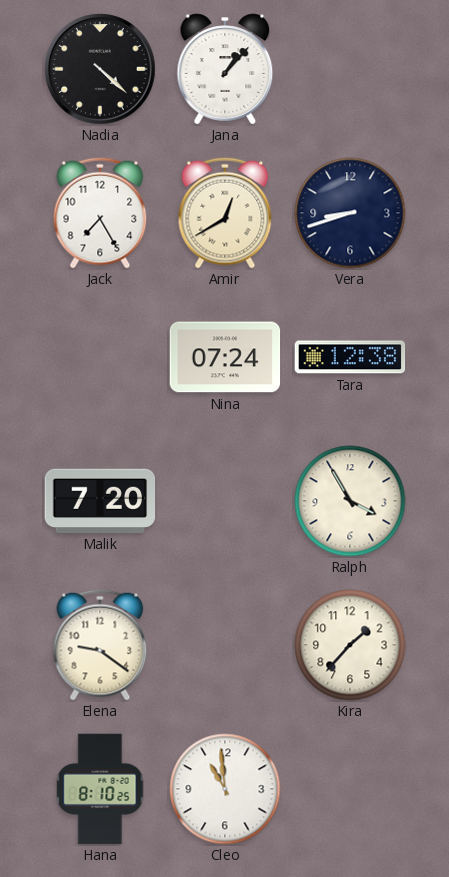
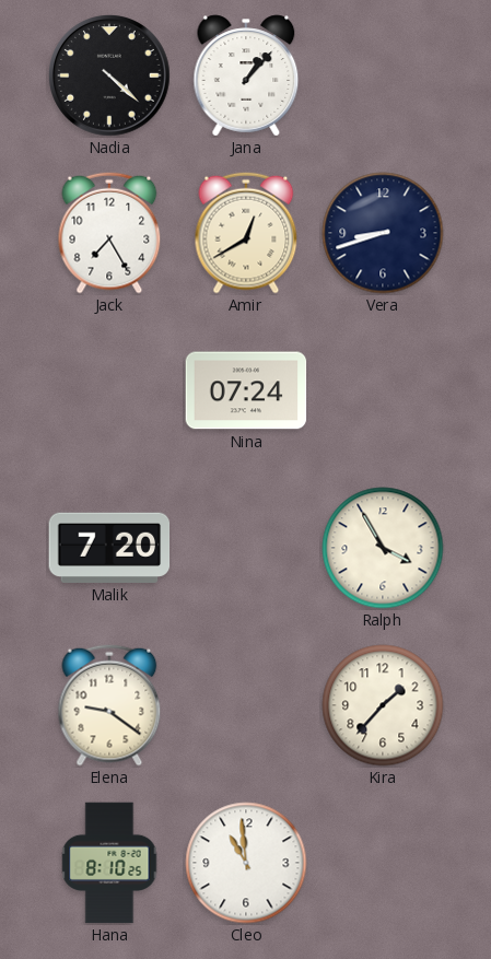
Tara: 12:38 -> none (350, 357)
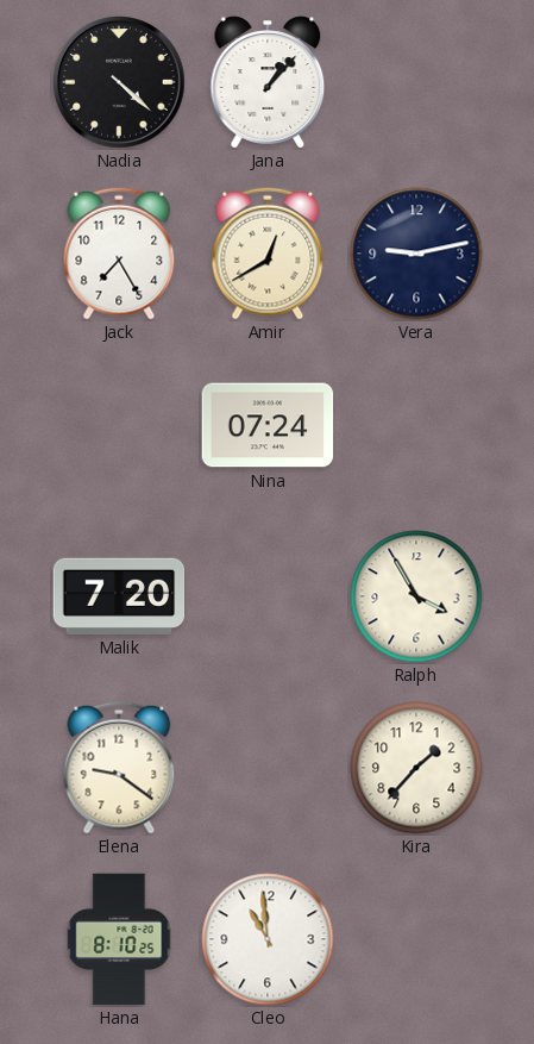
Vera: 8:42 -> 9:13 (416, 254)
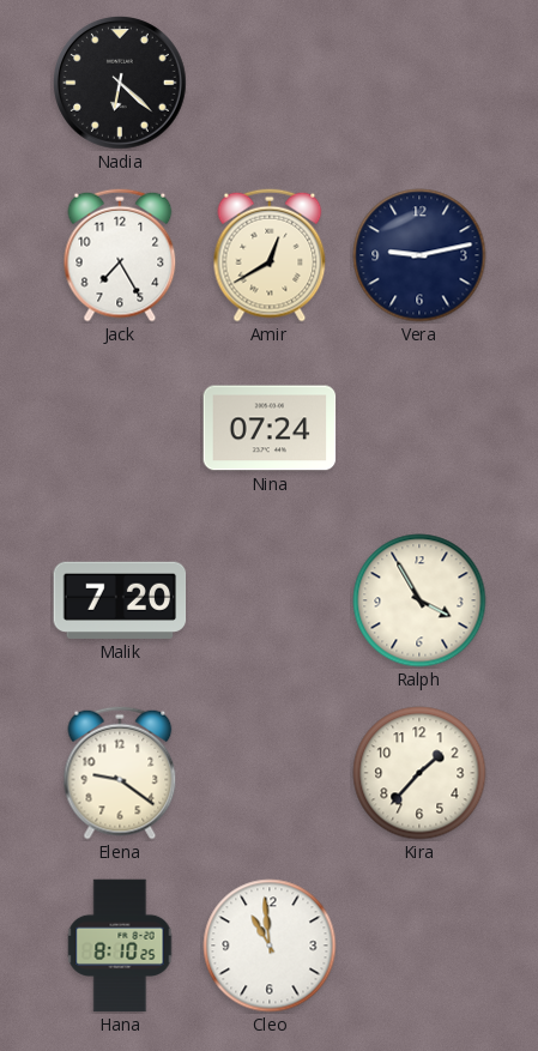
Nadia: 4:22 -> 6:22 (121, 84)
Jana: 1:07 -> none (268, 82)
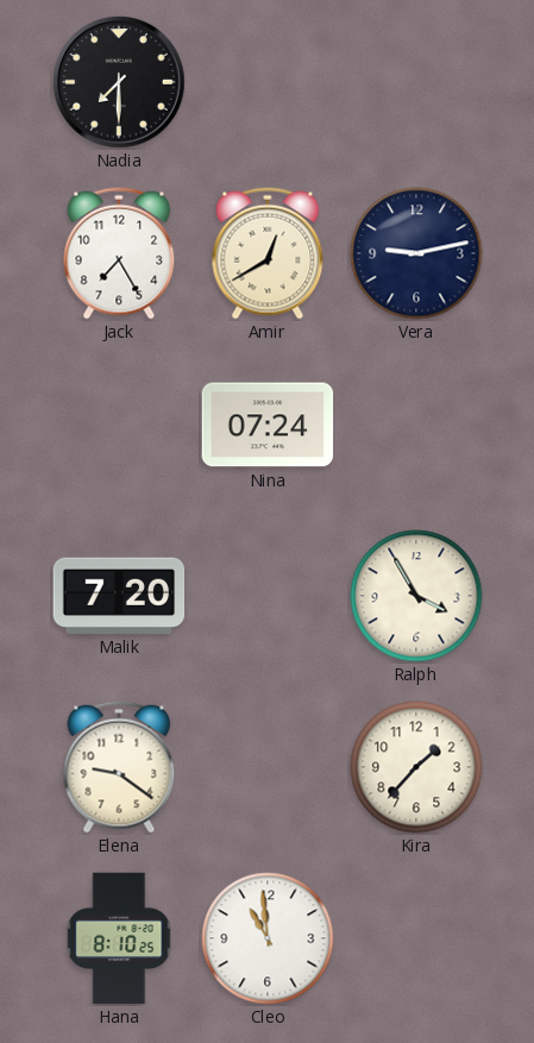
Nadia: 6:22 -> 7:30 (120, 83)
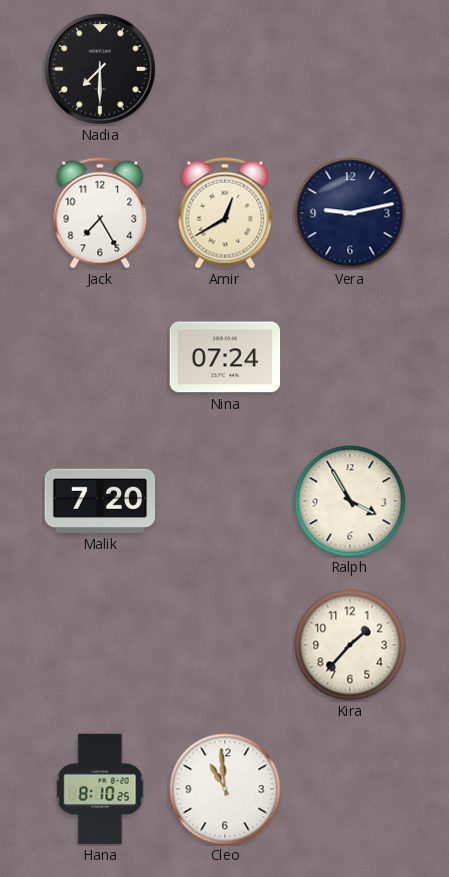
Elena: 9:21 -> none (119, 767)
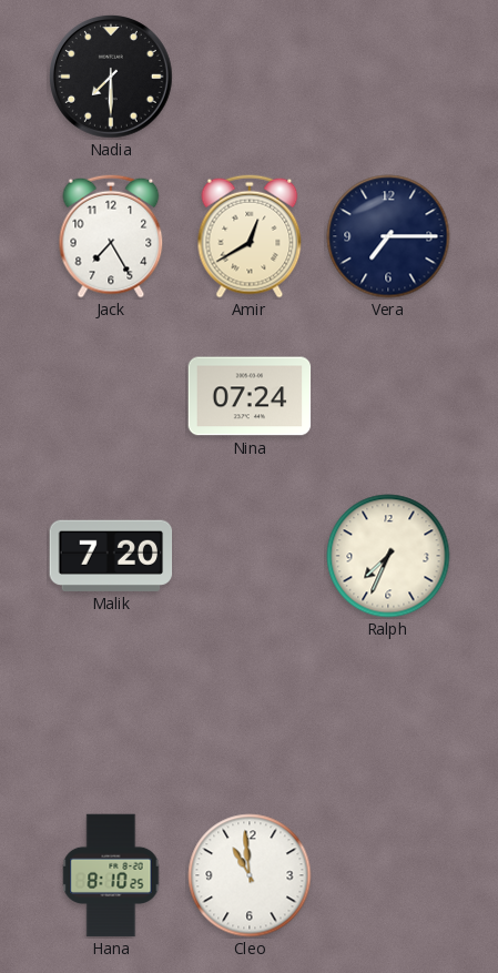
Vera: 9:13 -> 7:15 (388, 236)
Ralph: 3:55 -> 7:34 (388, 556)
Kira: 1:37 -> none (350, 645)
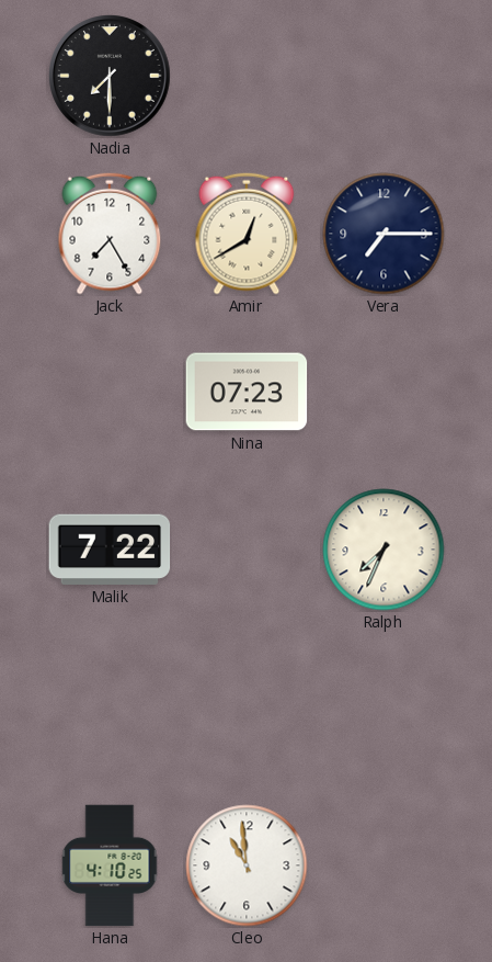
Nina: 07:24 -> 07:23 (247, 392)
Malik: 7:20 -> 7:22 (110, 550)
Hana: 8:10 -> 4:10 (110, 865)
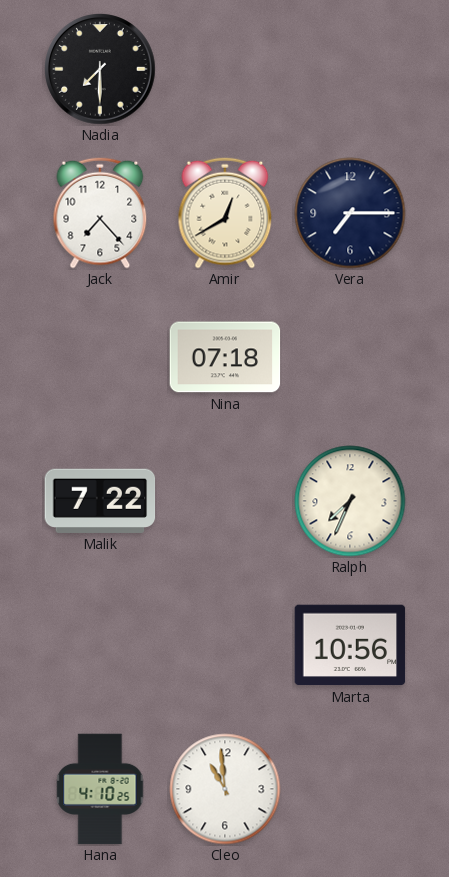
Jack: 7:25 -> 7:23 (100, 213)
Nina: 07:23 -> 07:18 (225, 357)
Marta: none -> 10:56 (350, 645)
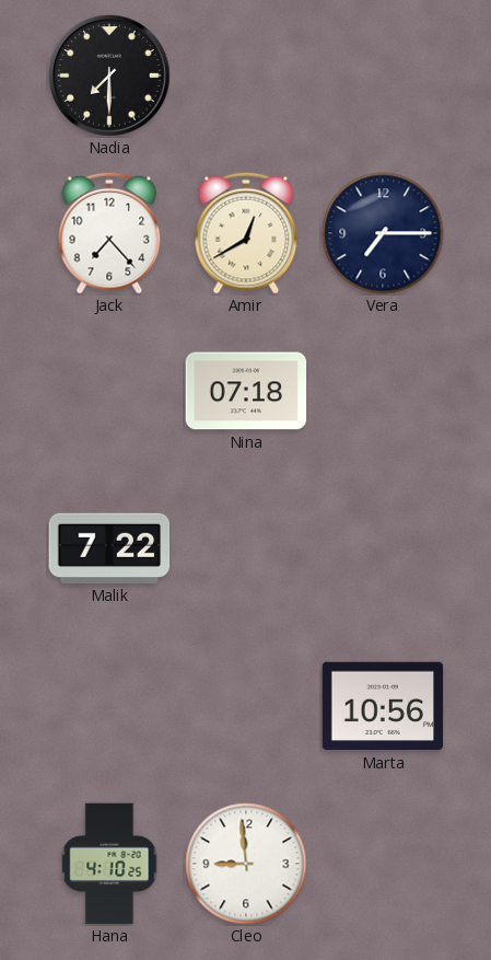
Ralph: 7:34 -> none (350, 501)
Cleo: 10:59 -> 8:59 (246, 864)
